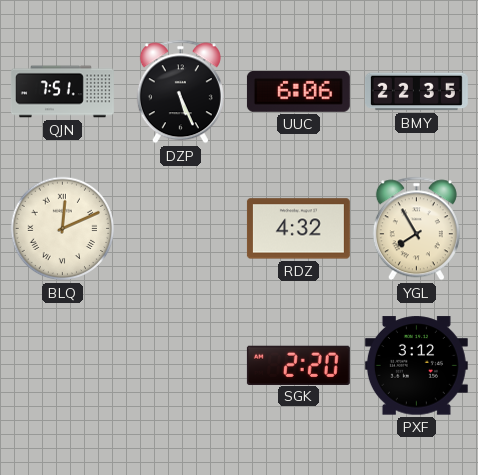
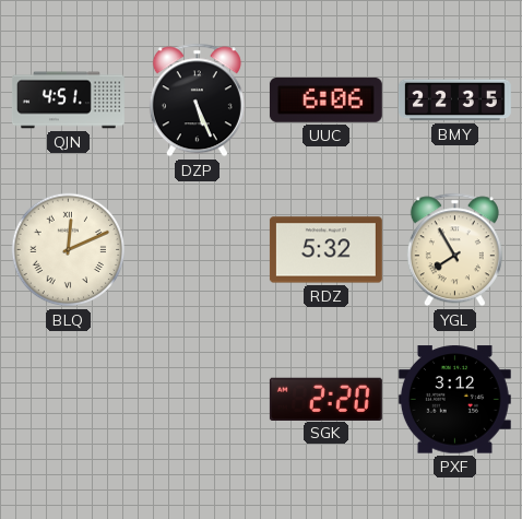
QJN: 7:51 -> 4:51 (68, 101)
RDZ: 4:32 -> 5:32 (325, 250)
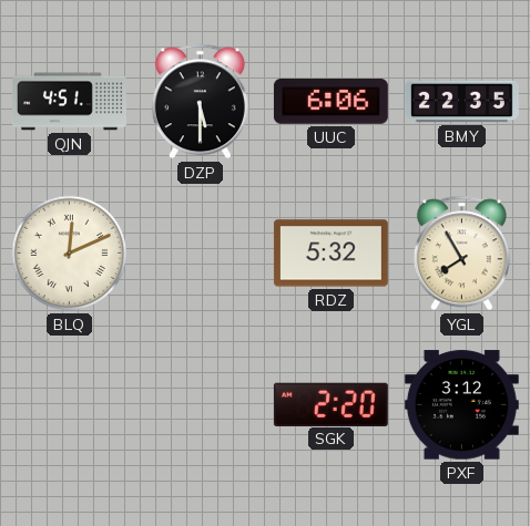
DZP: 5:26 -> 5:30 (200, 102)
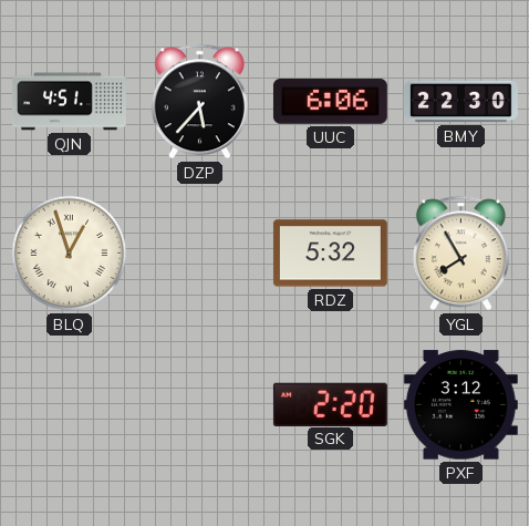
DZP: 5:30 -> 5:37 (199, 102)
BMY: 22:35 -> 22:30 (460, 102)
BLQ: 12:11 -> 12:57 (70, 254)
